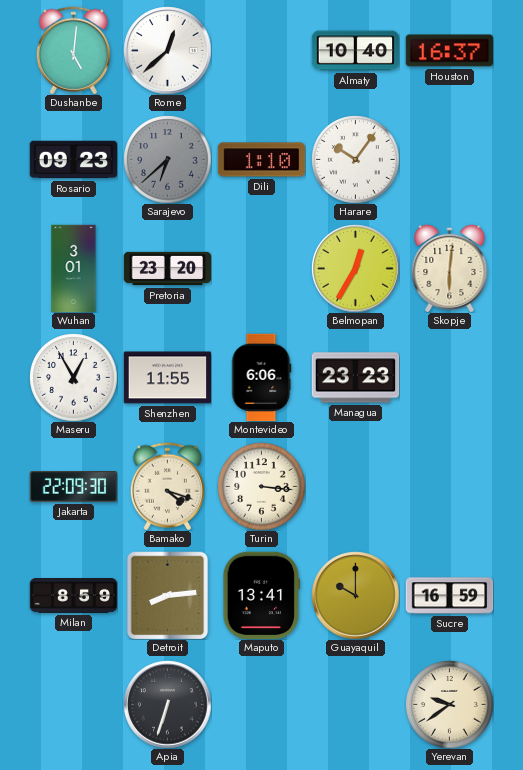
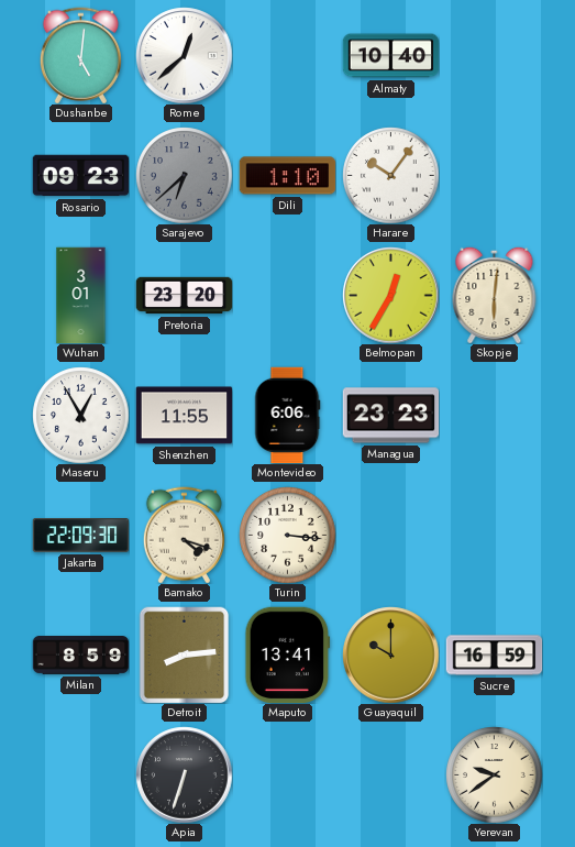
Houston: 16:37 -> none (449, 51)
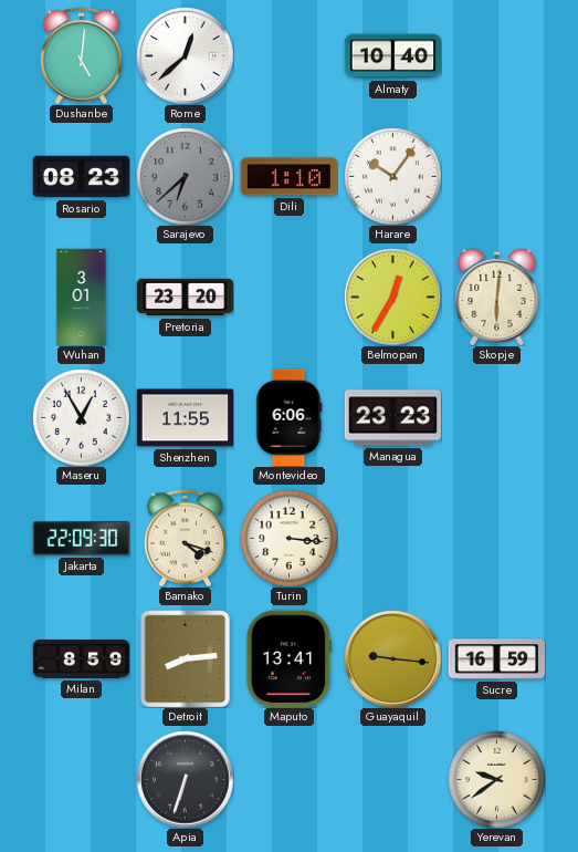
Rosario: 09:23 -> 08:23 (81, 177)
Guayaquil: 10:00 -> 9:16 (392, 658)
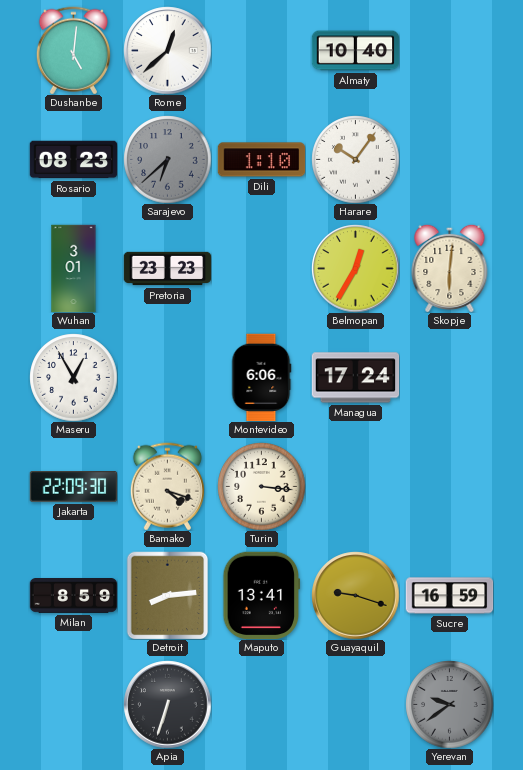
Pretoria: 23:20 -> 23:23 (167, 269)
Shenzhen: 11:55 -> none (185, 418)
Managua: 23:23 -> 17:24 (355, 378)
Guayaquil: 9:16 -> 9:18 (355, 595)
Yerevan dial: cream -> grey (449, 704)
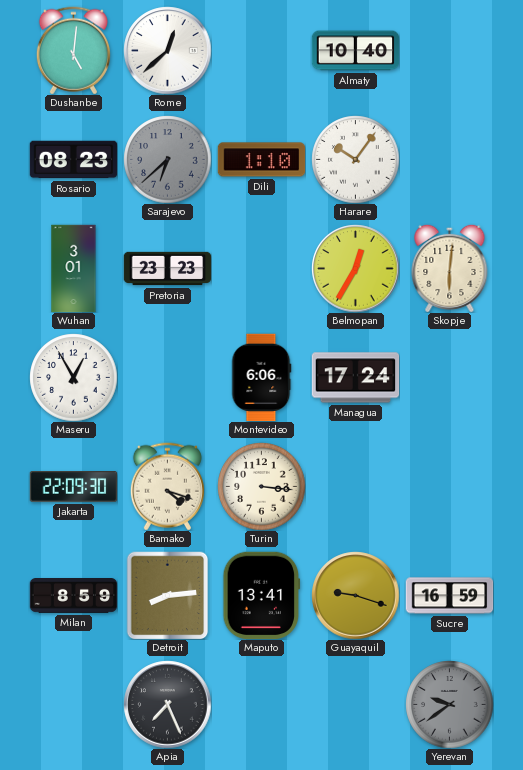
Apia: 6:33 -> 7:26 (167, 704)
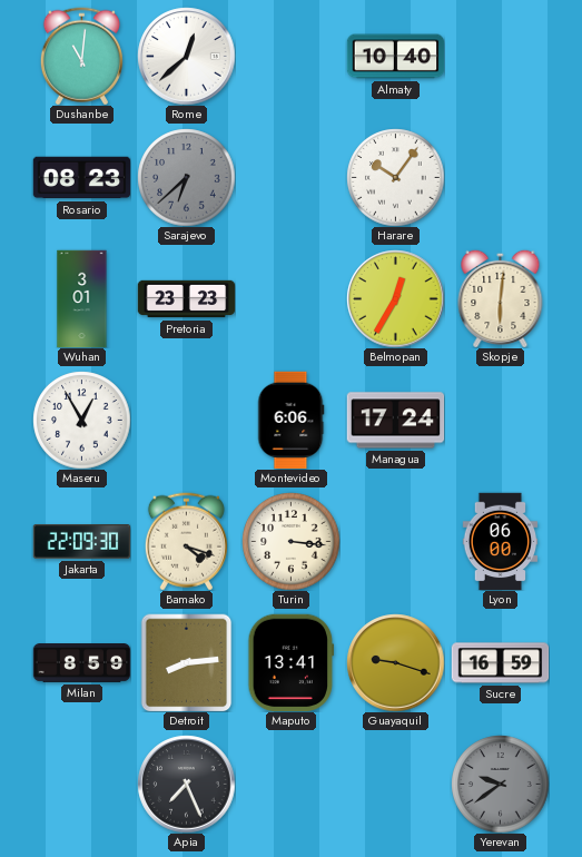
Dushanbe: 5:01 -> 11:01 (81, 56)
Dili: 1:10 -> none (261, 160)
Lyon: none -> 06:00 (501, 541)
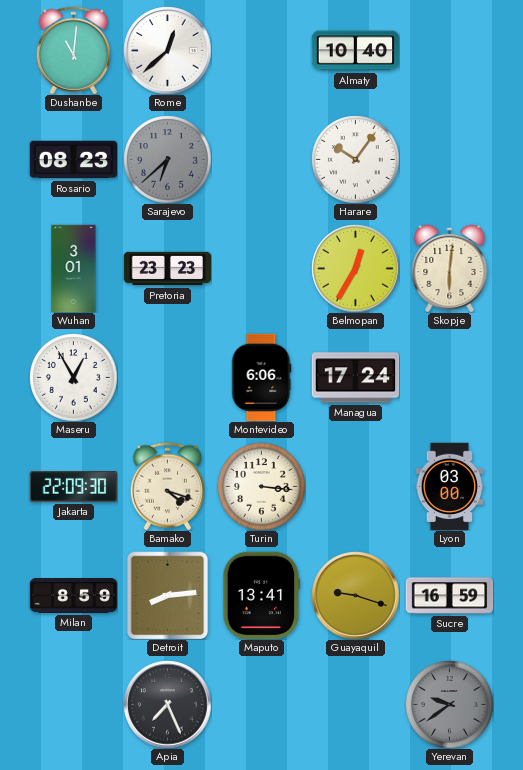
Lyon: 06:00 -> 03:00 (450, 486)
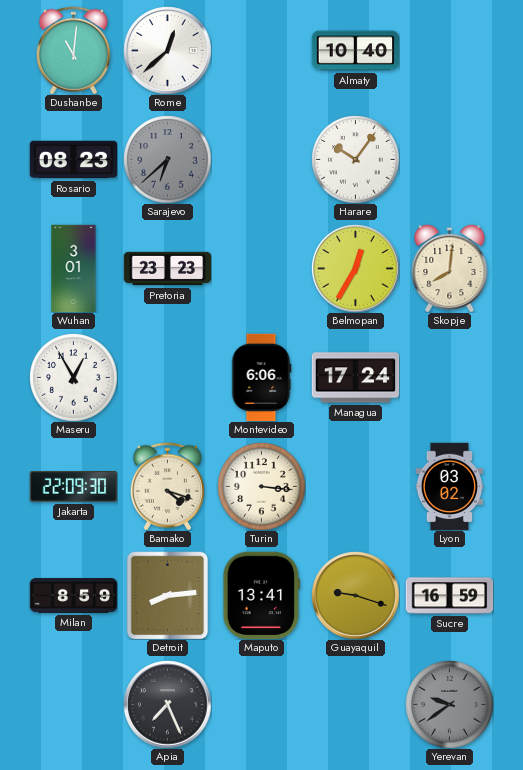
Skopje: 6:01 -> 8:01 (450, 268)
Lyon: 03:00 -> 03:02 (450, 486)
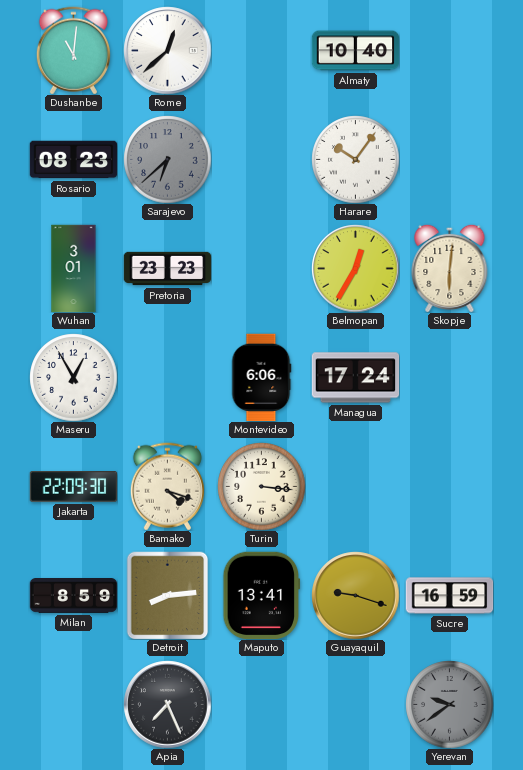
Skopje: 8:01 -> 6:01 (450, 268)
Lyon: 03:02 -> none (450, 486)
